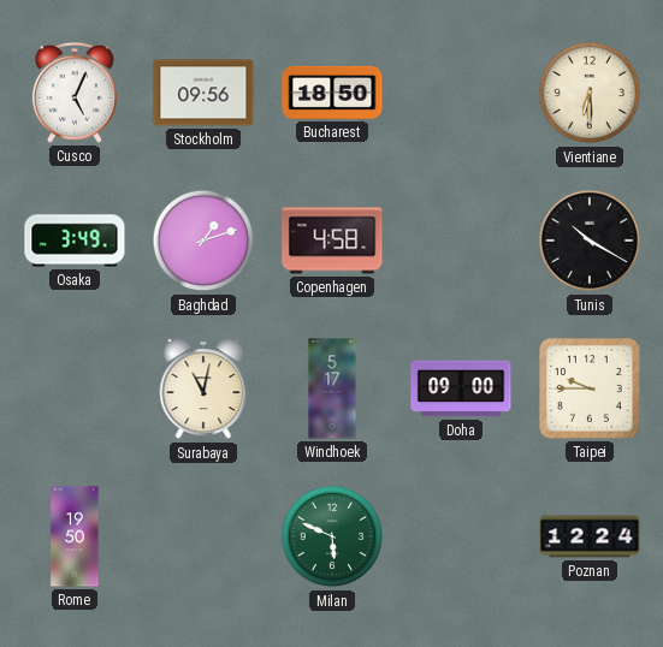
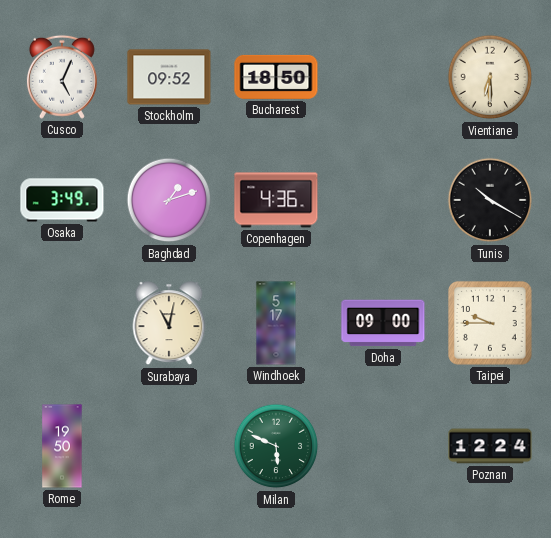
Stockholm: 09:56 -> 09:52 (169, 77)
Copenhagen: 4:58 -> 4:36 (276, 200)
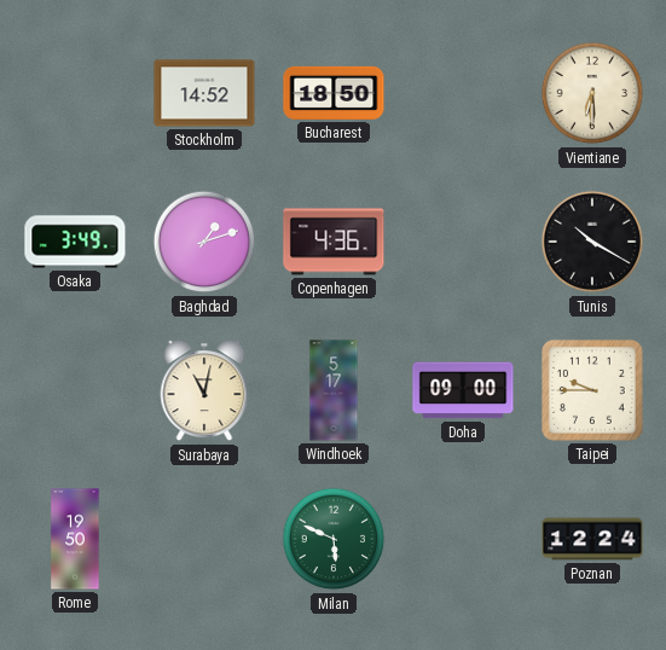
Cusco: 5:04 -> none (62, 77)
Stockholm: 09:52 -> 14:52 (204, 93)
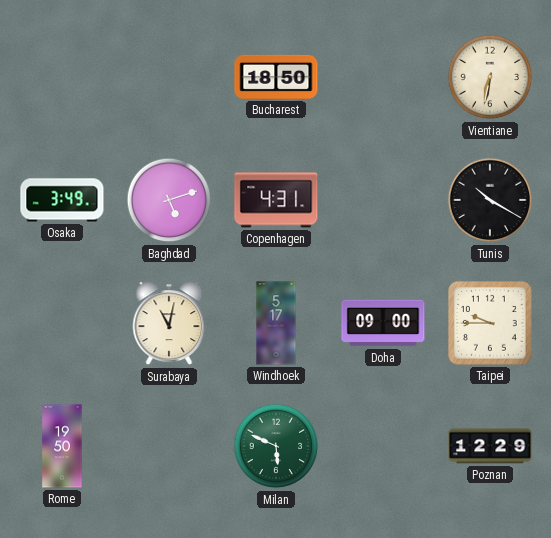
Stockholm: 14:52 -> none (204, 93)
Vientiane: 6:30 -> 6:32 (490, 77)
Baghdad: 1:12 -> 5:12 (169, 200)
Copenhagen: 4:36 -> 4:31 (276, 200)
Poznan: 12:24 -> 12:29 (490, 446)
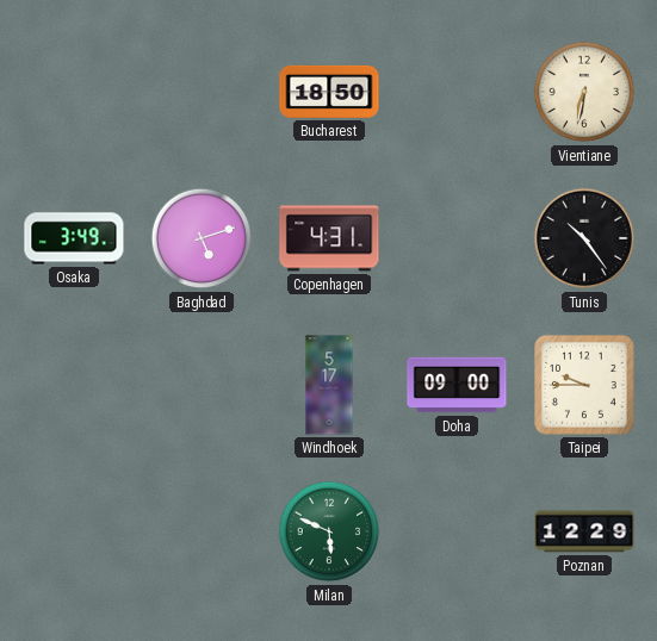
Tunis: 10:20 -> 10:24 (584, 238)
Surabaya: 11:02 -> none (169, 324)
Rome: 19:50 -> none (62, 446)
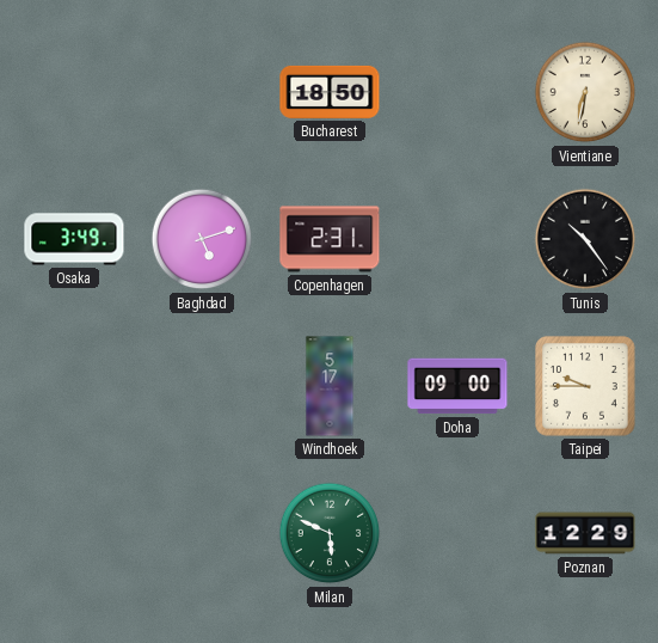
Copenhagen: 4:31 -> 2:31 (330, 239)
